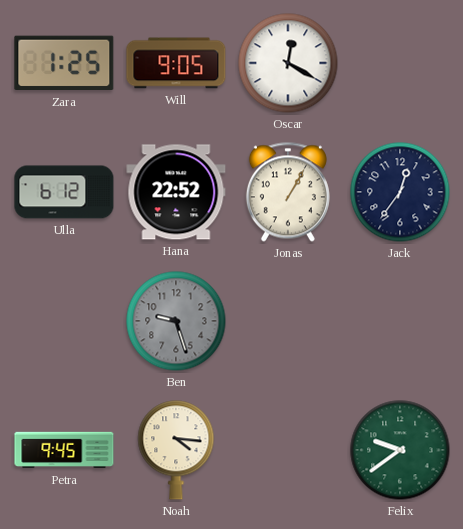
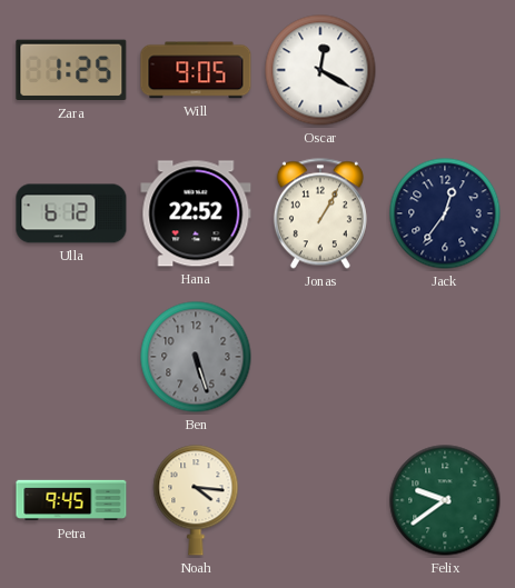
Ben: 9:27 -> 5:27 (196, 357)
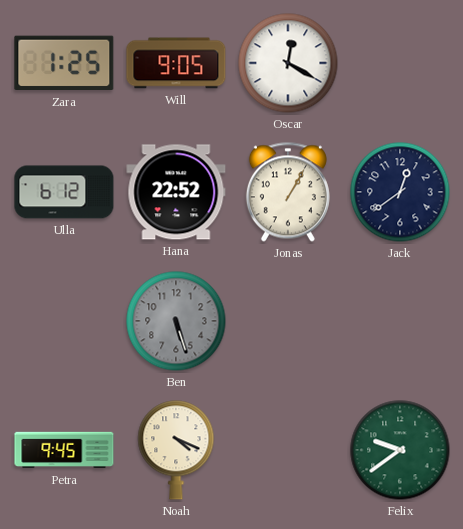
Jack: 12:36 -> 12:39 (400, 192)
Noah: 4:16 -> 4:19 (176, 450)
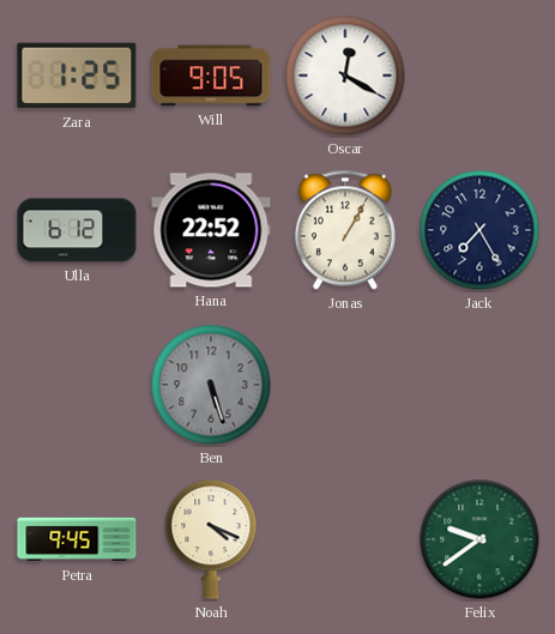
Jack: 12:39 -> 7:25 (479, 230)
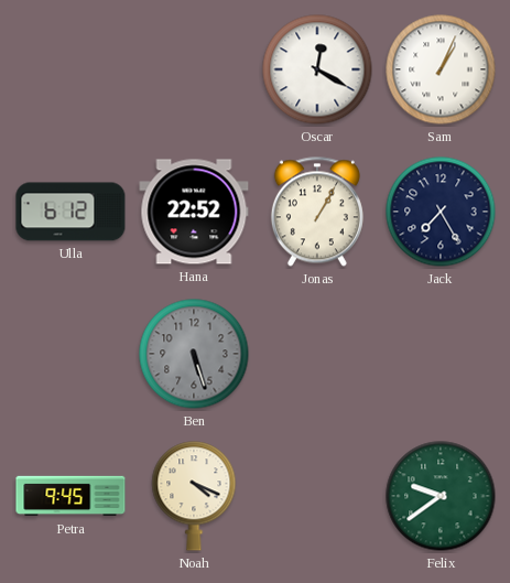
Zara: 1:25 -> none (77, 76)
Will: 9:05 -> none (211, 76)
Sam: none -> 1:04 (441, 69)
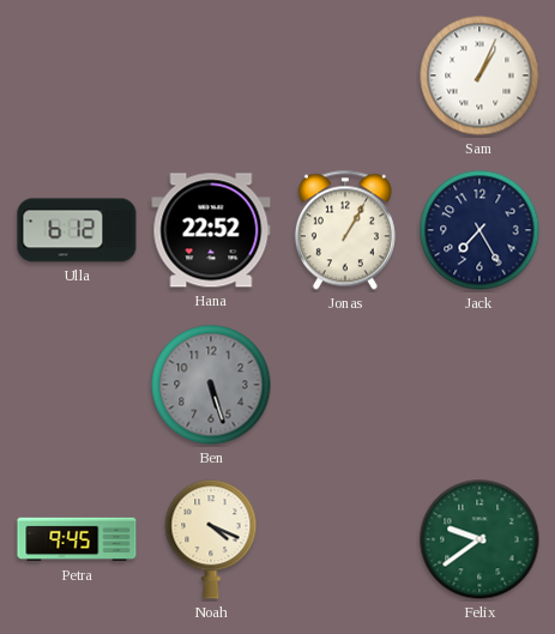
Oscar: 12:20 -> none (317, 69)
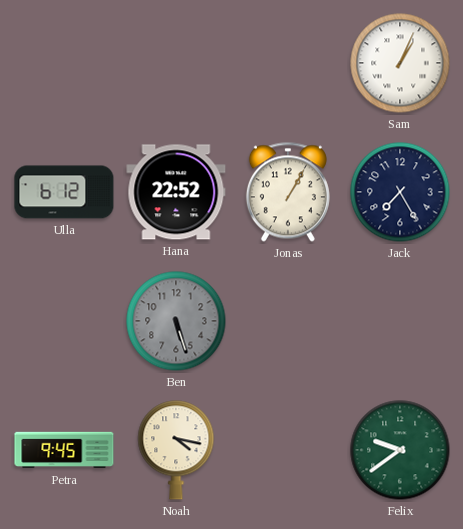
Noah: 4:19 -> 4:17 (176, 450)
